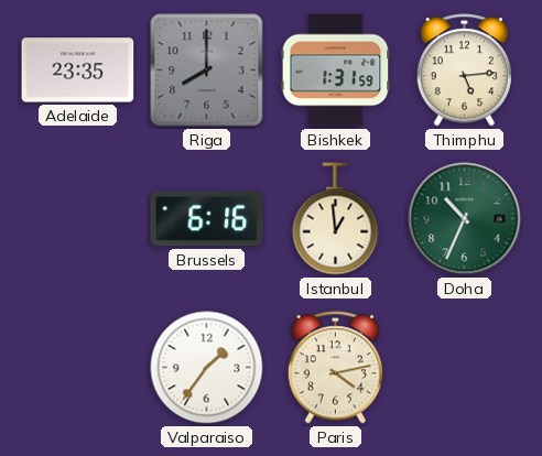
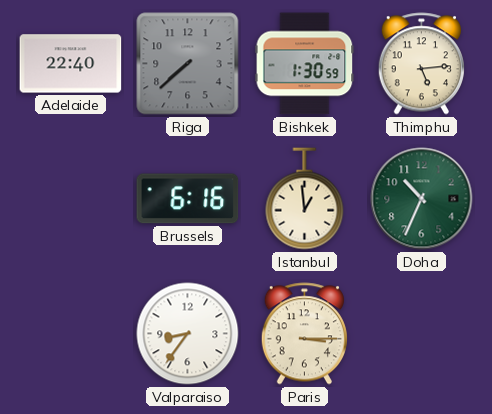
Adelaide: 23:35 -> 22:40 (71, 64)
Riga: 8:00 -> 7:38 (188, 64)
Bishkek: 1:31 -> 1:30 (305, 64)
Valparaiso: 1:36 -> 8:36 (188, 334)
Paris: 4:13 -> 3:15 (304, 334)
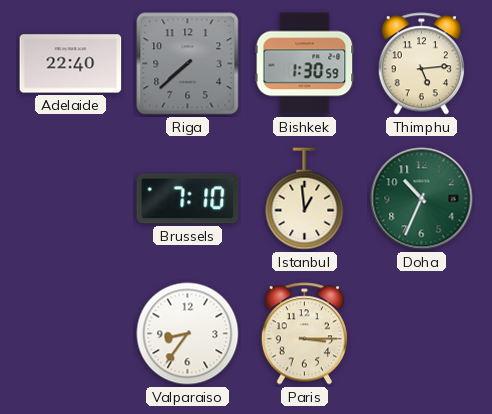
Brussels: 6:16 -> 7:10 (188, 199)
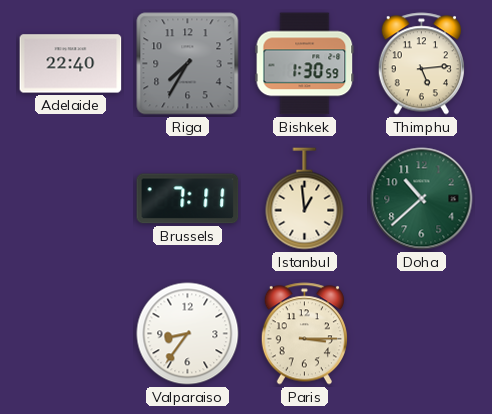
Riga: 7:38 -> 7:35 (188, 64)
Brussels: 7:10 -> 7:11 (188, 199)
Doha: 10:34 -> 10:38 (422, 199)
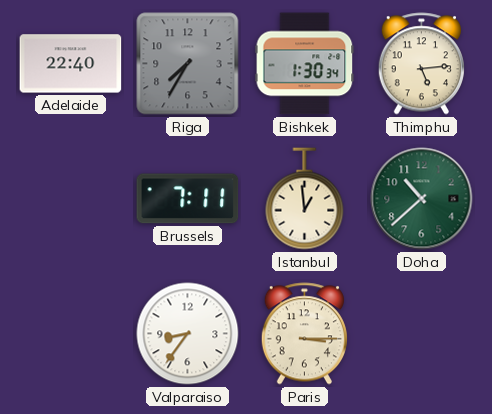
Bishkek: 1:30:59 -> 1:30:34 (305, 64)
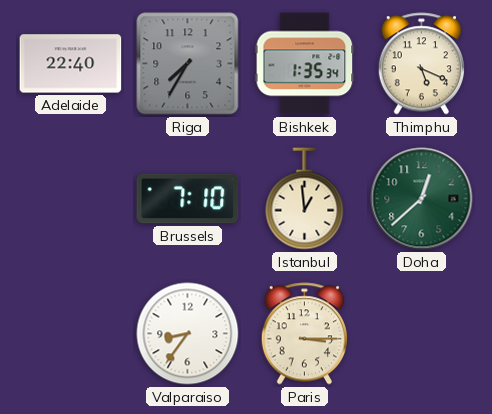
Bishkek: 1:30 -> 1:35 (305, 64)
Thimphu: 5:14 -> 5:19 (421, 64)
Brussels: 7:11 -> 7:10 (188, 199)
Doha: 10:38 -> 12:38 (422, 199)
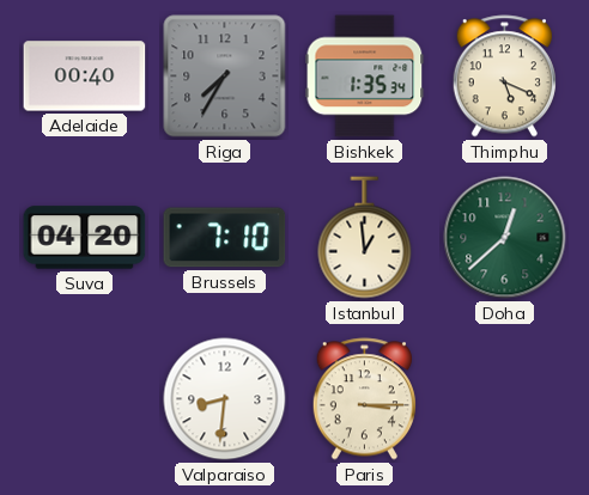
Adelaide: 22:40 -> 00:40 (85, 77)
Suva: none -> 04:20 (85, 238)
Valparaiso: 8:36 -> 8:31 (225, 399)
